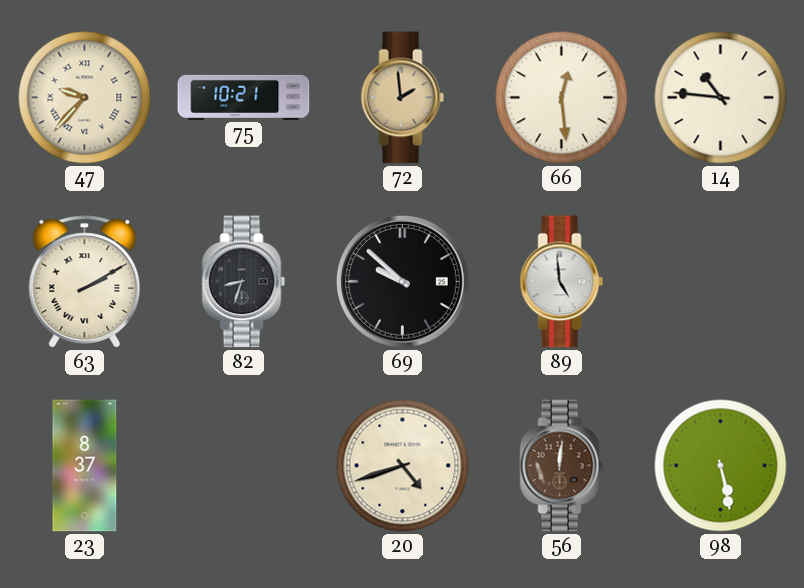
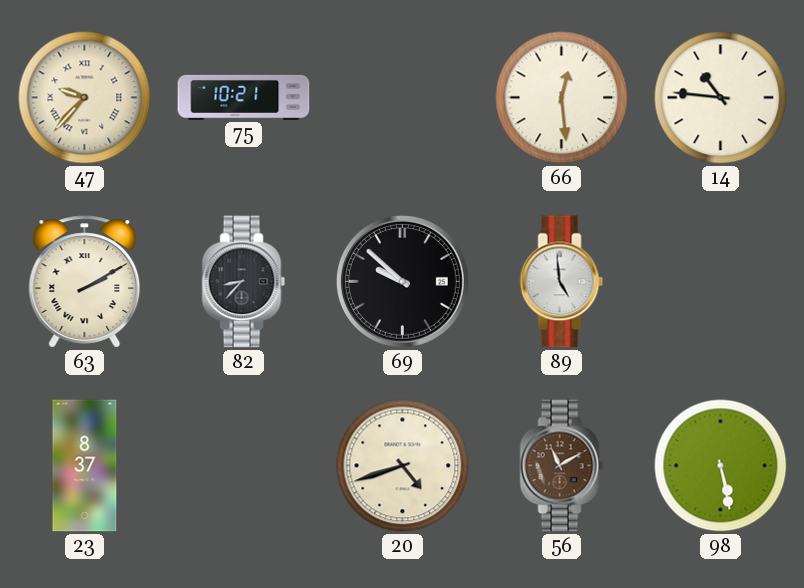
72: 1:59 -> none (403, 98)
82: 8:33 -> 8:37 (244, 282)
56: 12:01 -> 11:10 (562, 466)
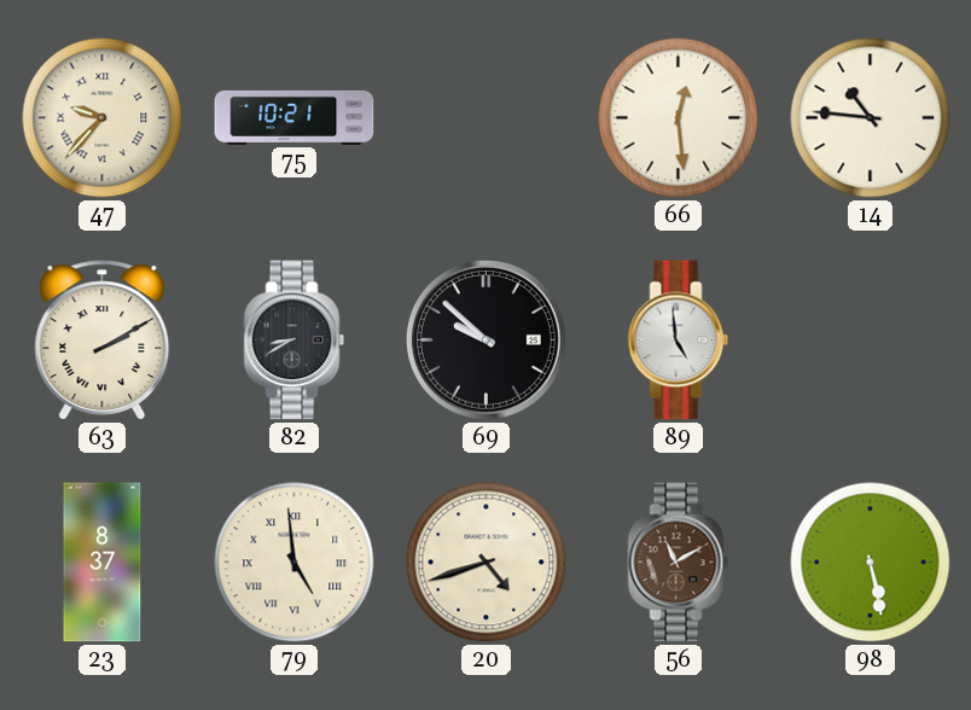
82: 8:37 -> 8:40 (295, 341)
79: none -> 4:59 (295, 563)
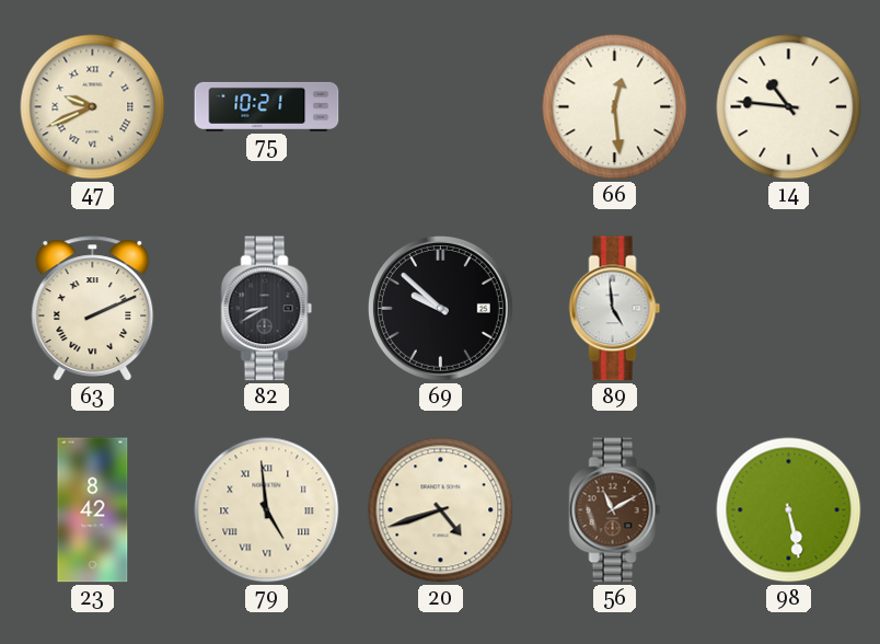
47: 9:37 -> 9:41 (93, 107)
63: 2:10 -> 2:11 (93, 309)
23: 8:37 -> 8:42 (93, 510)
